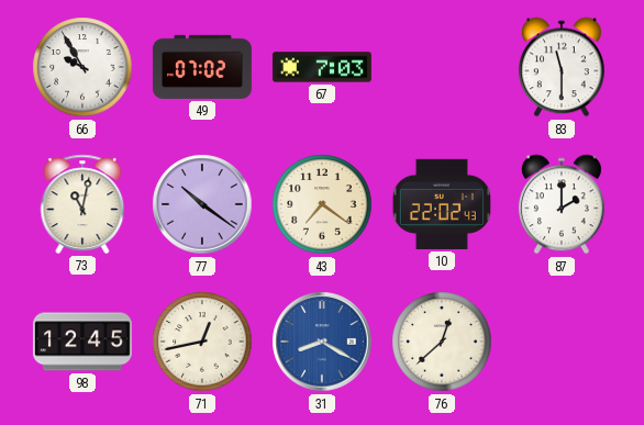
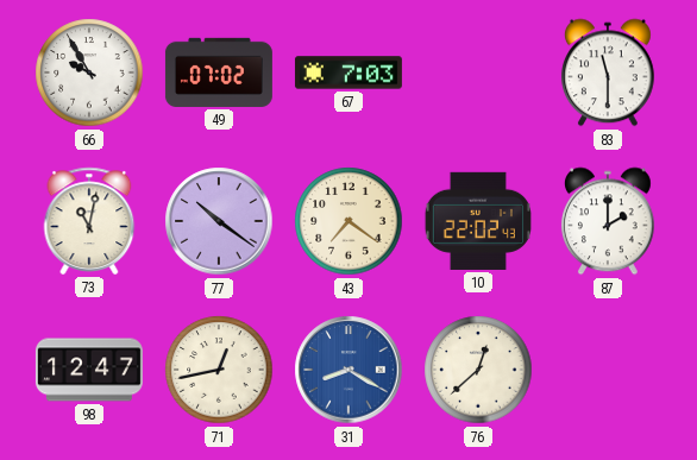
98: 12:45 -> 12:47 (89, 370)
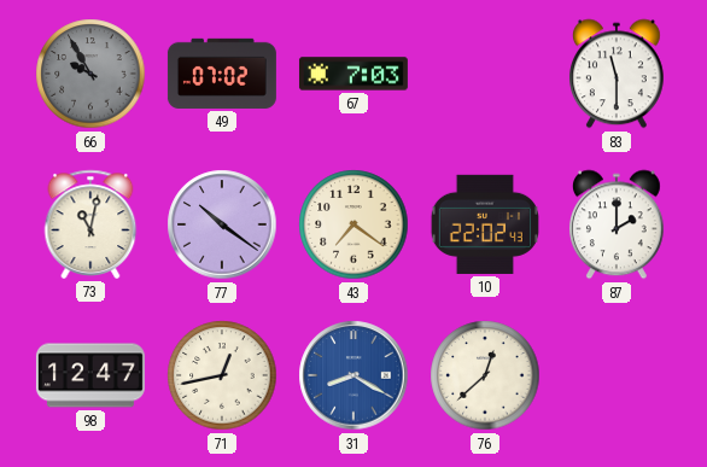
66 dial: white -> grey (90, 74)
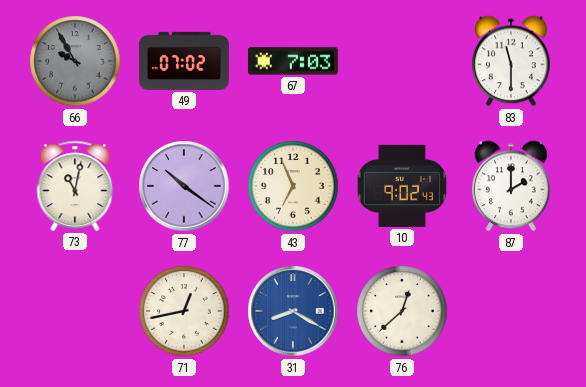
43: 7:21 -> 6:56 (293, 186)
10: 22:02 -> 9:02 (402, 186)
98: 12:47 -> none (90, 375)
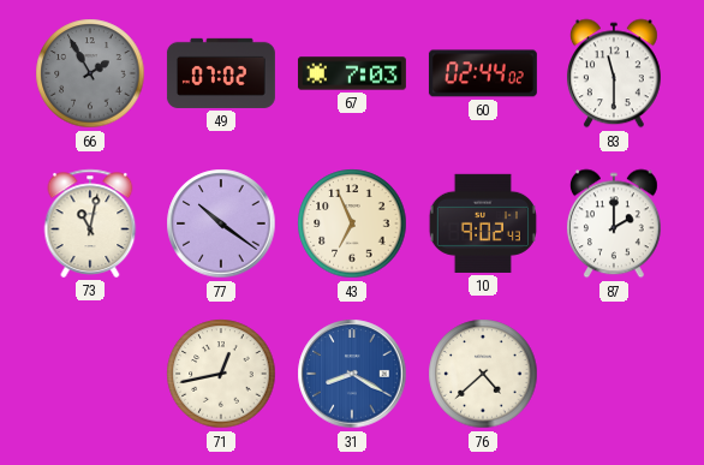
66: 9:55 -> 1:55 (90, 73)
60: none -> 02:44 (483, 73)
76: 12:38 -> 4:38 (483, 374)
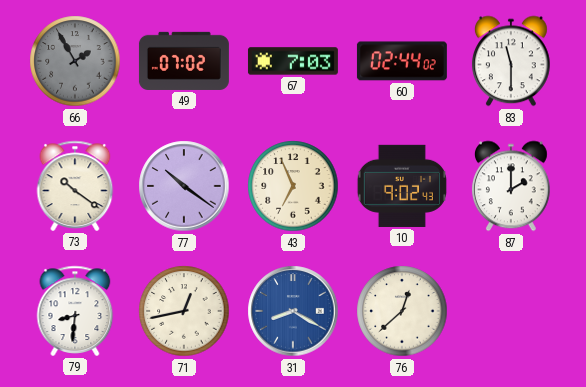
73: 11:02 -> 10:21 (75, 186)
79: none -> 8:31 (75, 311)
76: 4:38 -> 12:38 (402, 311)
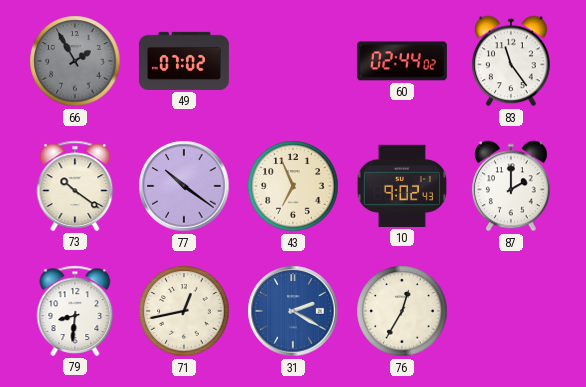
67: 7:03 -> none (293, 61)
83: 11:30 -> 11:24 (511, 61)
31: 8:20 -> 2:20 (293, 311)
76: 12:38 -> 12:35 (402, 311)
